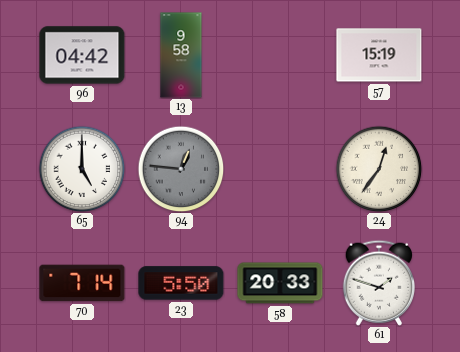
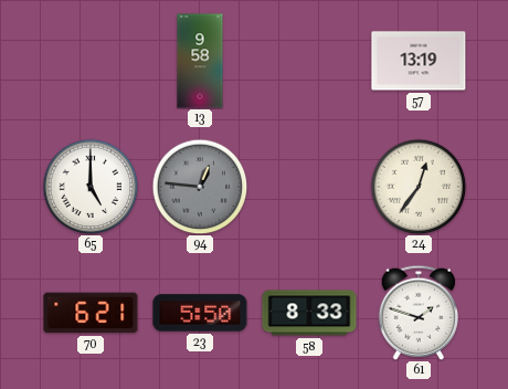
96: 04:42 -> none (82, 55)
57: 15:19 -> 13:19 (419, 61)
70: 7:14 -> 6:21 (91, 313)
58: 20:33 -> 8:33 (309, 313)
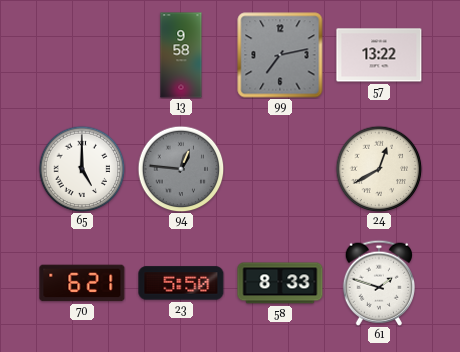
99: none -> 7:13 (280, 55)
57: 13:19 -> 13:22 (379, 55)
24: 12:36 -> 12:40 (379, 169)
